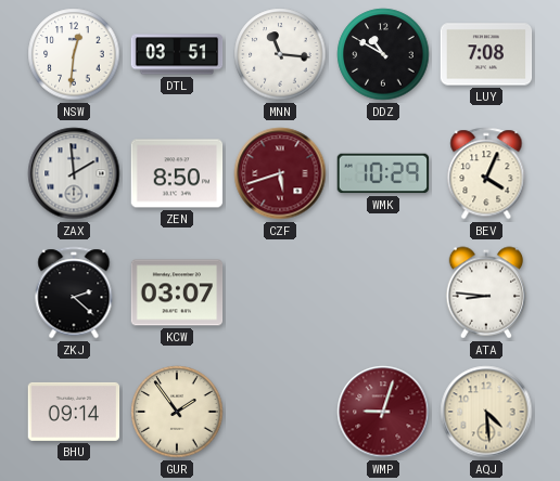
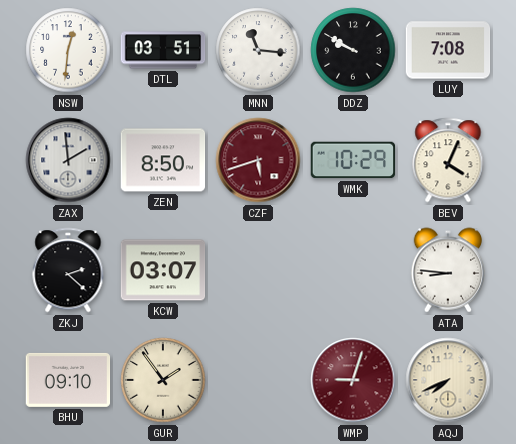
DDZ: 10:50 -> 9:50 (353, 50)
BHU: 09:14 -> 09:10 (68, 380)
AQJ: 4:29 -> 7:41 (448, 380)
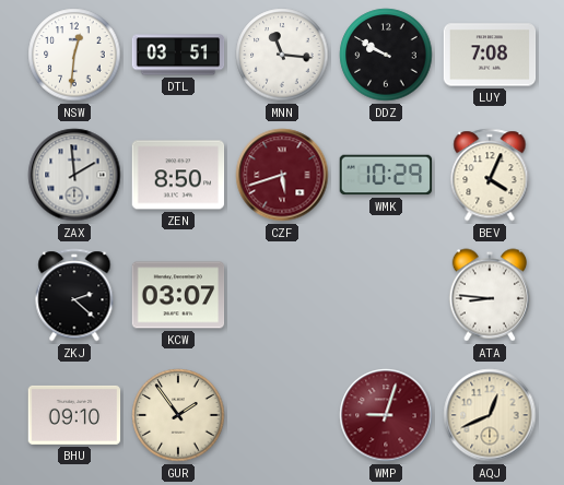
AQJ: 7:41 -> 12:41 (490, 415)
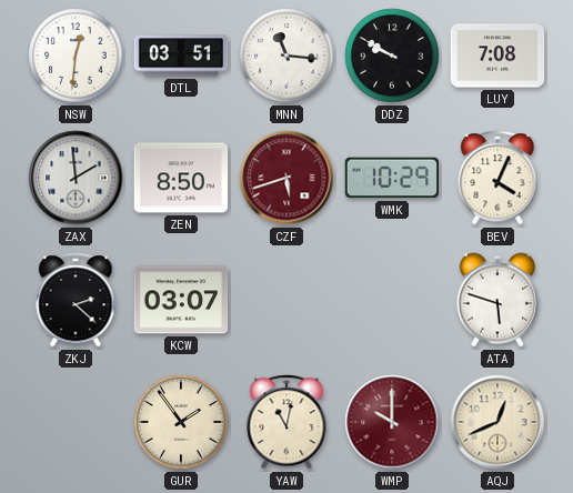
ATA: 8:46 -> 5:48 (496, 300)
BHU: 09:10 -> none (74, 415)
YAW: none -> 11:02 (286, 422)
WMP: 9:03 -> 10:00 (392, 422)
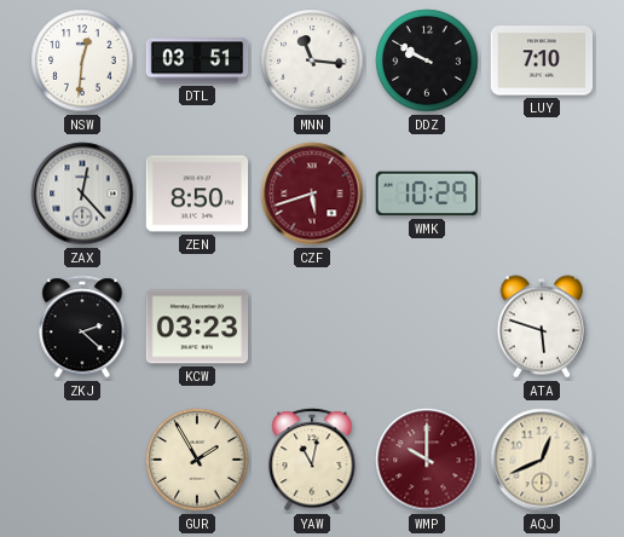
LUY: 7:08 -> 7:10 (542, 60)
ZAX: 1:59 -> 12:23 (82, 194)
BEV: 4:04 -> none (497, 178)
KCW: 03:07 -> 03:23 (197, 327)
GUR: 1:54 -> 1:55 (197, 460)
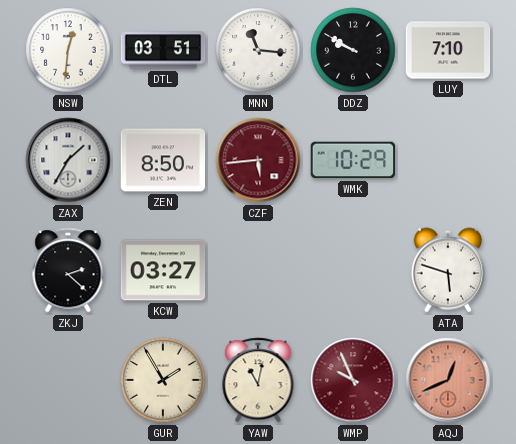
ZAX: 12:23 -> 1:35 (68, 160)
CZF: 5:42 -> 5:44 (258, 160)
KCW: 03:23 -> 03:27 (163, 270)
WMP: 10:00 -> 9:56 (353, 380)
AQJ dial: cream -> salmon (448, 380)
